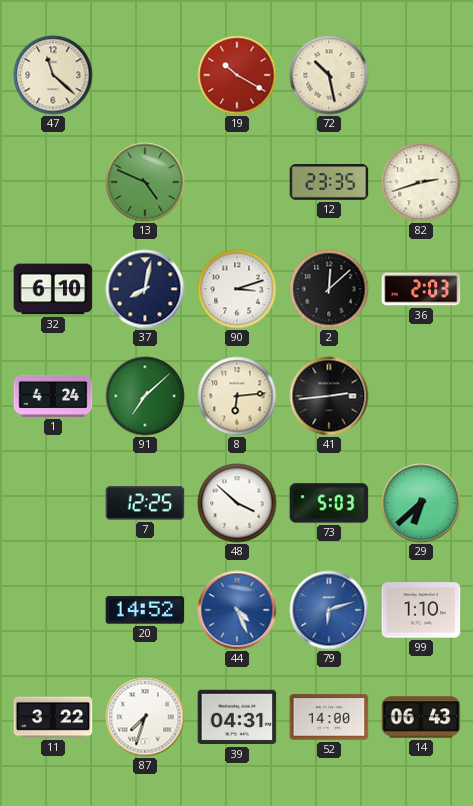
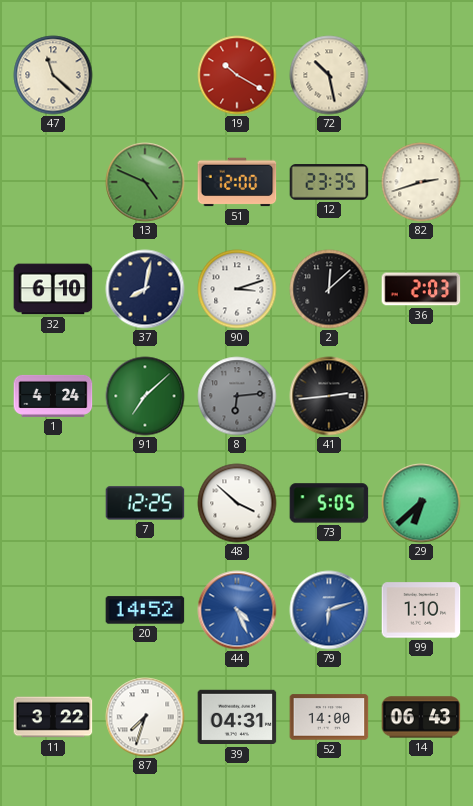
51: none -> 12:00 (237, 182)
8 dial: cream -> grey (237, 396)
73: 5:03 -> 5:05 (329, 503)
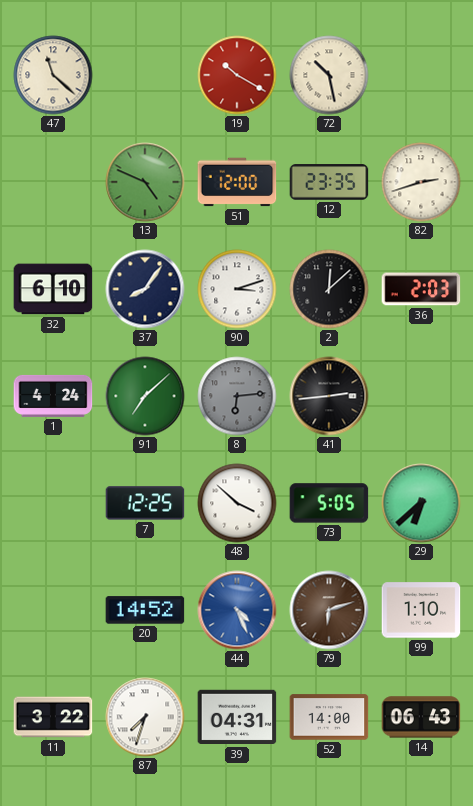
37: 8:02 -> 8:06 (145, 289)
79 dial: blue -> brown (329, 610)
